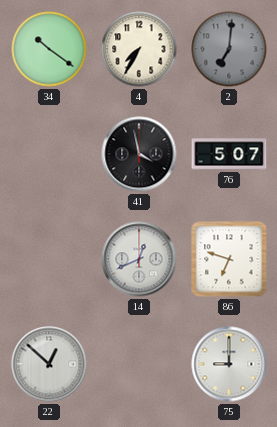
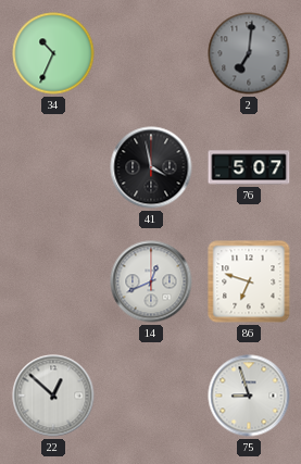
34: 10:21 -> 10:34 (53, 53)
4: 7:35 -> none (139, 49)
75: 9:00 -> 8:57 (249, 396)
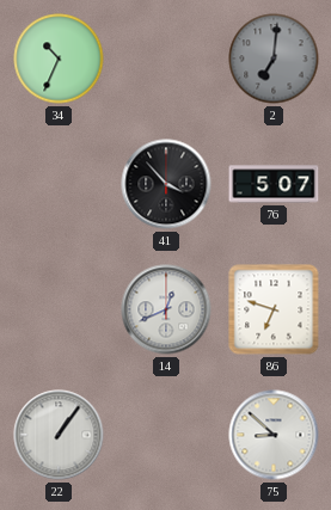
41: 3:58 -> 3:53 (166, 184)
22: 12:52 -> 1:06 (59, 435)
75: 8:57 -> 8:52 (274, 435)
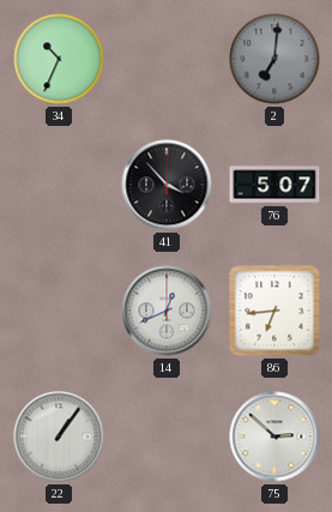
86: 6:48 -> 6:44 (274, 311)
75: 8:52 -> 2:52 (274, 436)
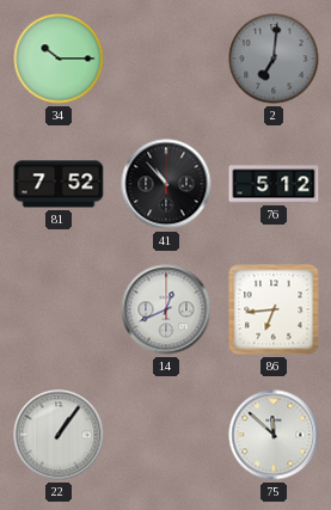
34: 10:34 -> 10:15 (59, 59)
81: none -> 7:52 (59, 184)
41: 3:53 -> 10:53 (166, 184)
76: 5:07 -> 5:12 (274, 184)
75: 2:52 -> 11:52 (274, 435)
